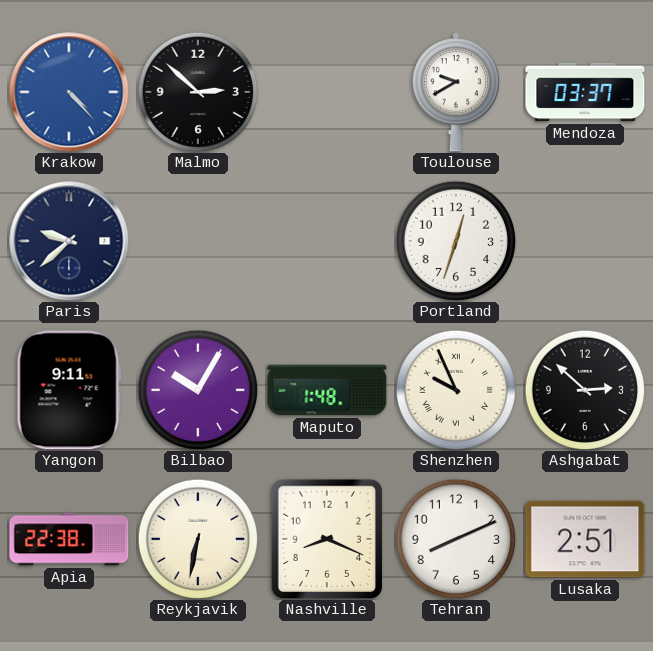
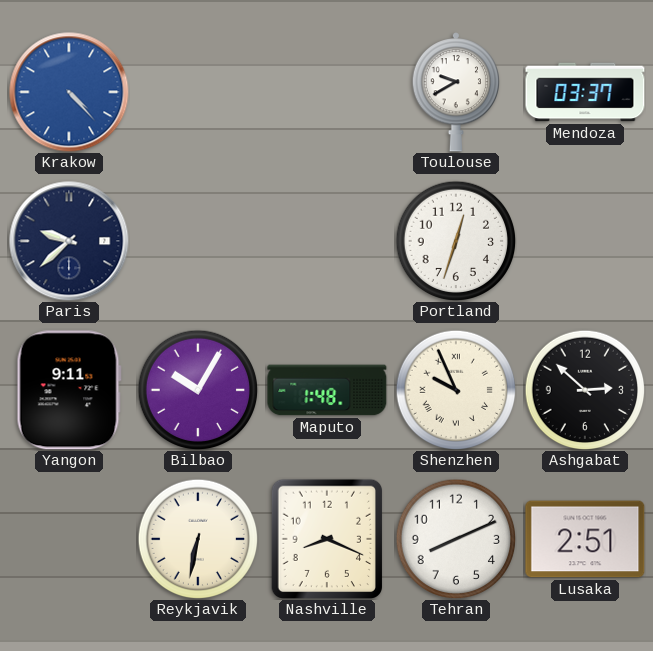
Malmo: 2:52 -> none (198, 92)
Apia: 22:38 -> none (69, 539)
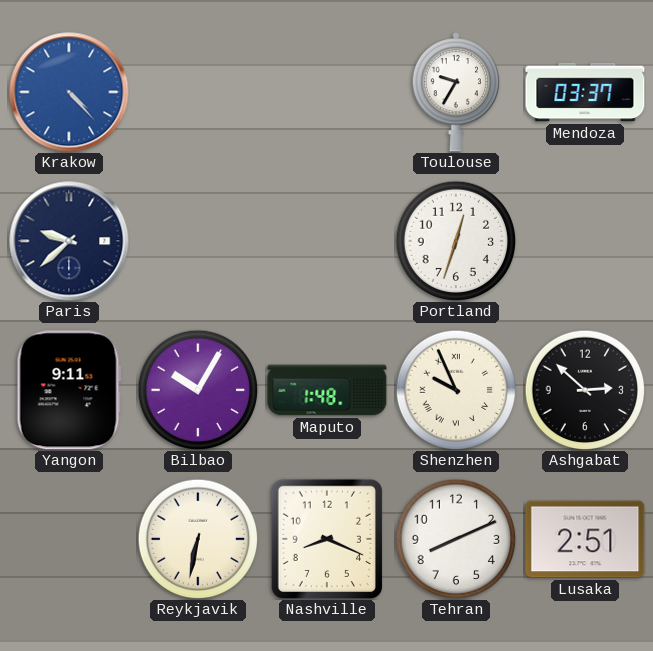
Toulouse: 9:40 -> 9:35 (455, 92)
